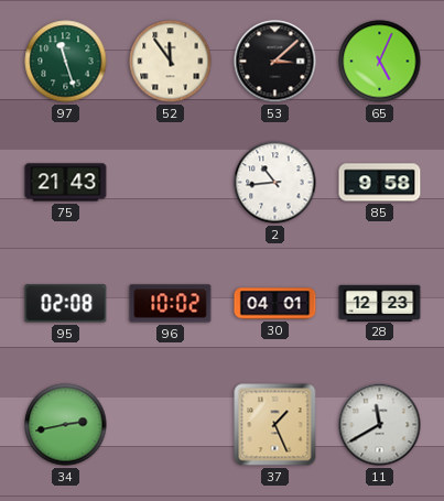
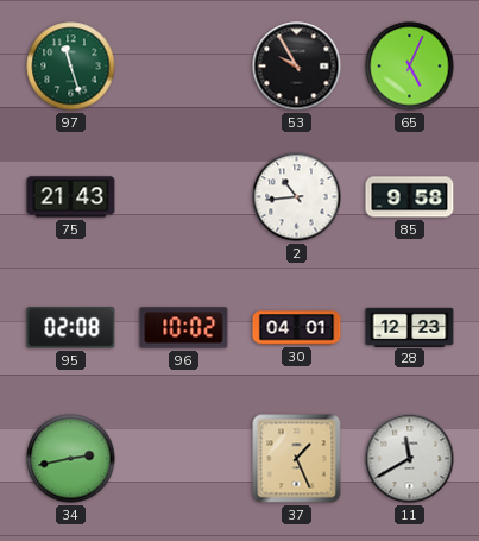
52: 11:54 -> none (171, 62)
53: 3:08 -> 9:55 (297, 67)
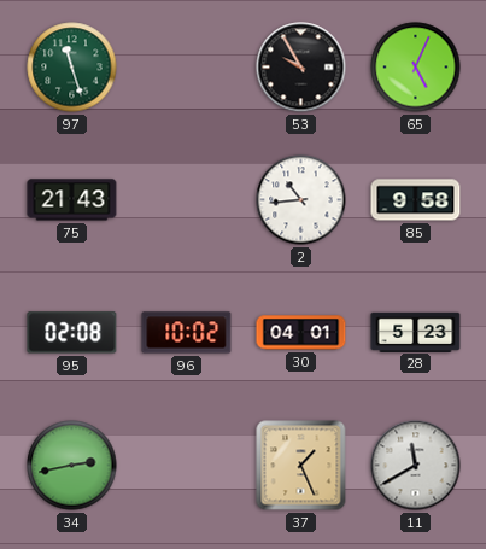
28: 12:23 -> 5:23 (416, 332)
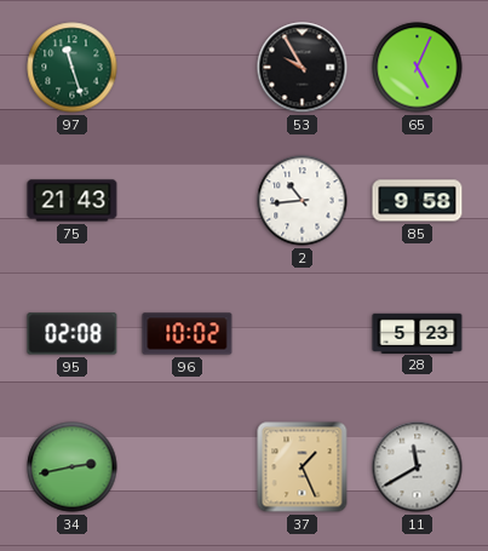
30: 04:01 -> none (301, 333)
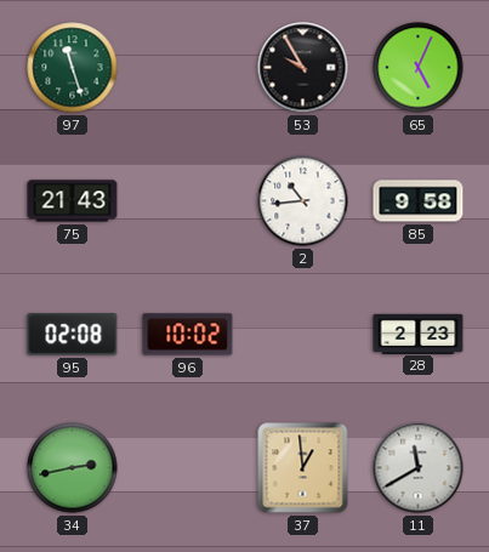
28: 5:23 -> 2:23 (419, 334)
37: 1:26 -> 12:59 (303, 468)
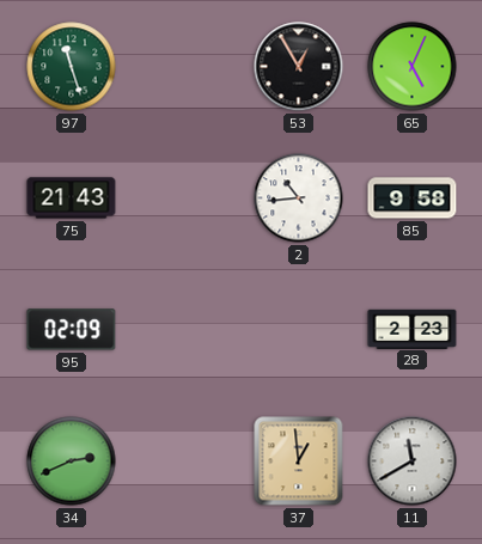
53: 9:55 -> 12:55 (299, 67)
95: 02:08 -> 02:09 (72, 330)
96: 10:02 -> none (188, 335)
34: 2:43 -> 2:41 (72, 462)
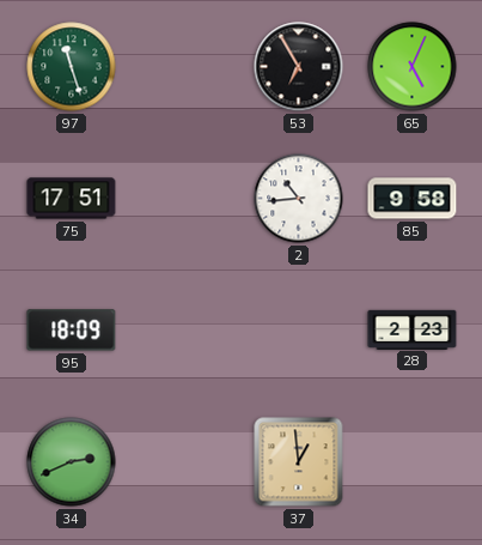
53: 12:55 -> 6:55 (299, 67)
75: 21:43 -> 17:51 (72, 199)
95: 02:09 -> 18:09 (72, 331)
11: 11:40 -> none (413, 462)
